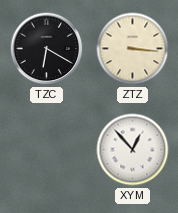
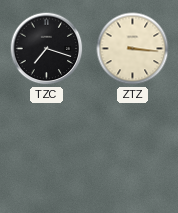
TZC: 6:20 -> 7:18 (47, 49)
XYM: 12:53 -> none (133, 150)
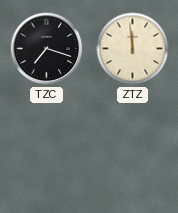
ZTZ: 3:16 -> 11:59 (133, 49)
